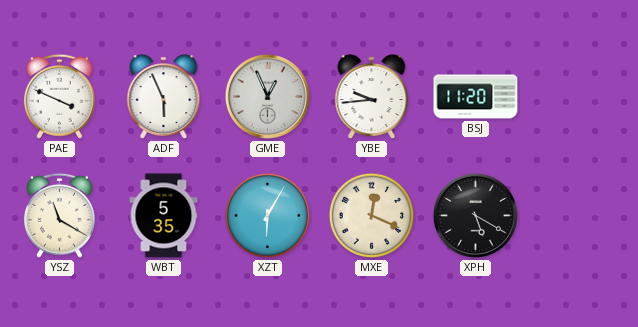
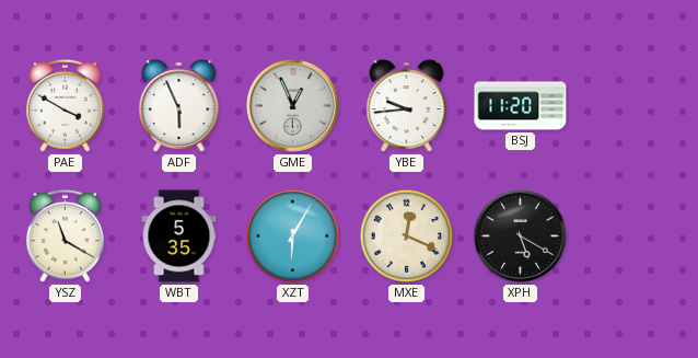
PAE: 3:49 -> 3:50 (65, 105)
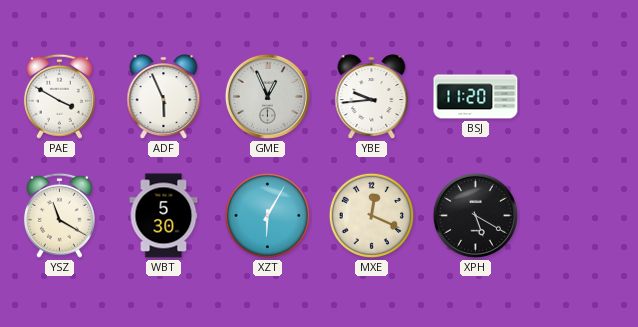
WBT: 5:35 -> 5:30 (164, 216)
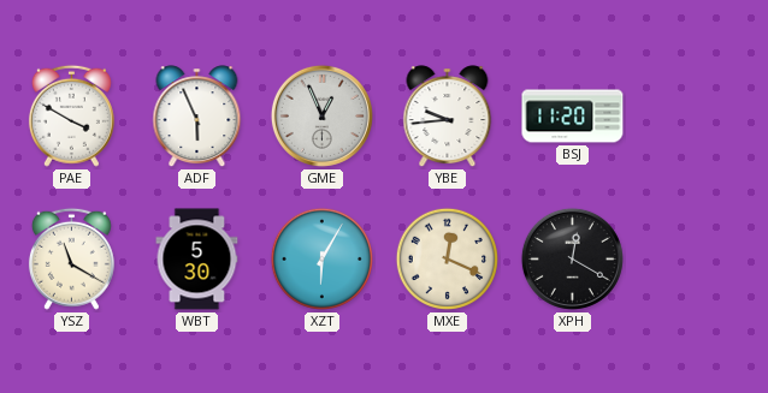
XPH: 5:20 -> 12:20 (572, 258)
